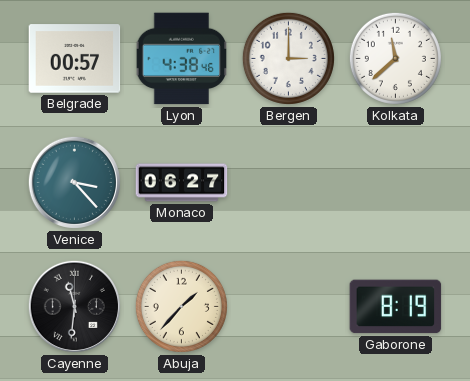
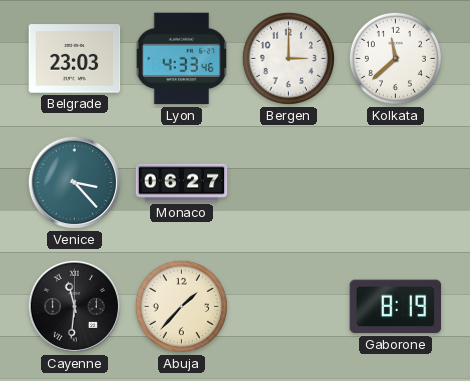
Belgrade: 00:57 -> 23:03 (75, 59)
Lyon: 4:38 -> 4:33 (181, 59)
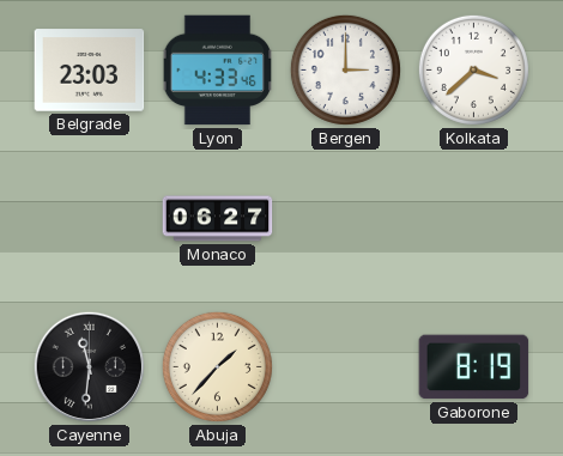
Kolkata: 11:38 -> 3:38 (473, 69)
Venice: 3:23 -> none (74, 182)
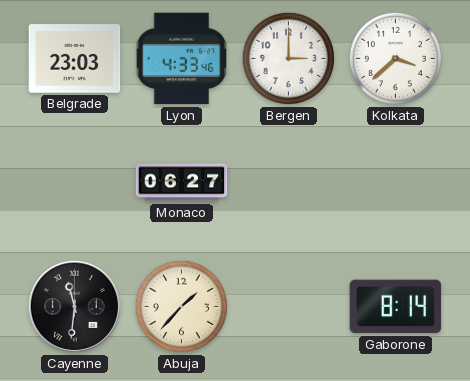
Gaborone: 8:19 -> 8:14 (396, 307)
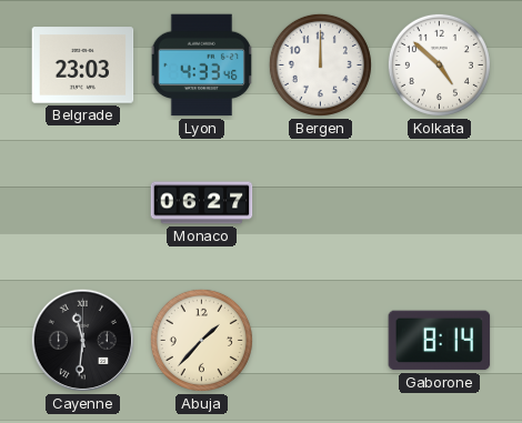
Bergen: 3:00 -> 12:00 (320, 64)
Kolkata: 3:38 -> 4:52 (439, 64)
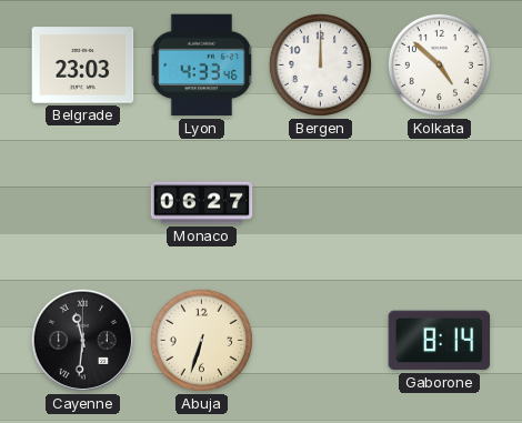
Abuja: 1:37 -> 6:33 (201, 340)
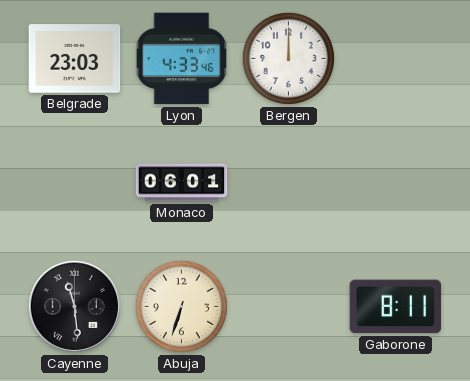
Kolkata: 4:52 -> none (439, 64)
Monaco: 06:27 -> 06:01 (182, 183)
Cayenne: 11:31 -> 11:29 (74, 306)
Gaborone: 8:14 -> 8:11 (396, 307)
